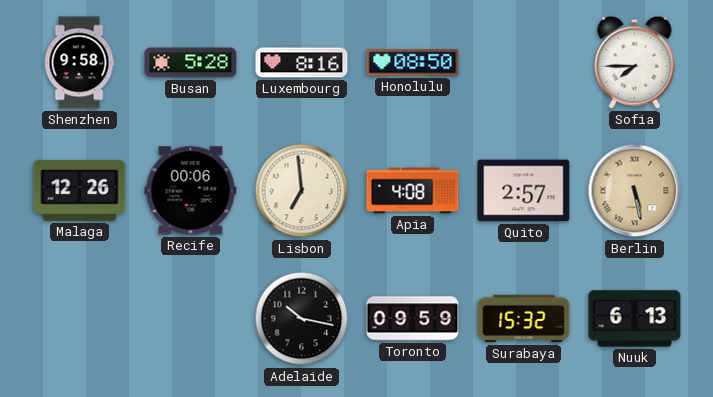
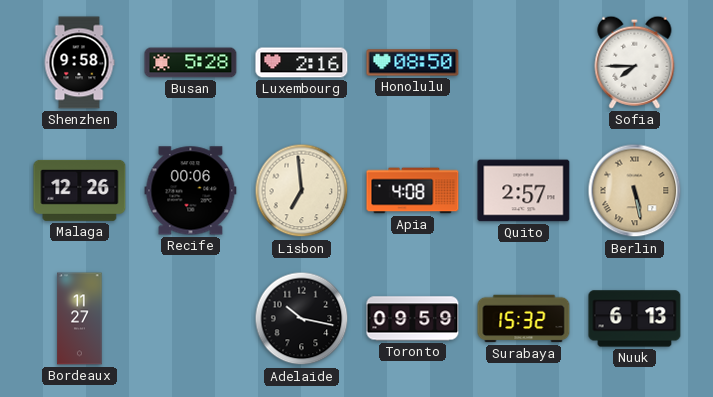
Luxembourg: 8:16 -> 2:16 (302, 63)
Bordeaux: none -> 11:27 (80, 319)
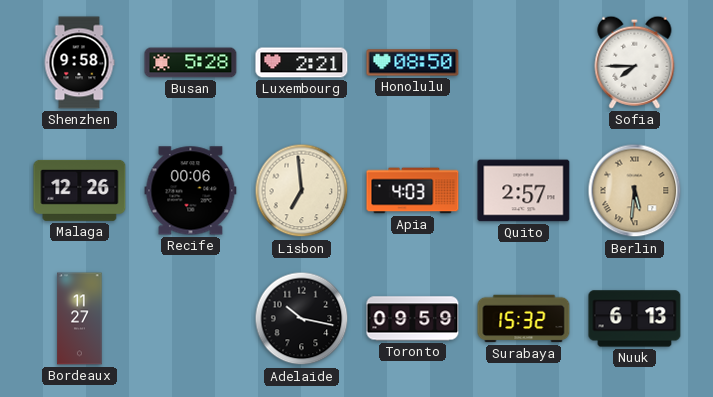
Luxembourg: 2:16 -> 2:21 (302, 63)
Apia: 4:08 -> 4:03 (413, 191)
Berlin: 5:28 -> 5:31 (635, 191)
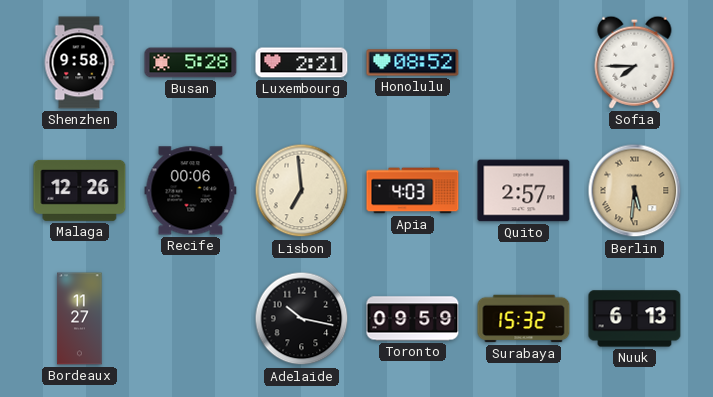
Honolulu: 08:50 -> 08:52 (413, 63)
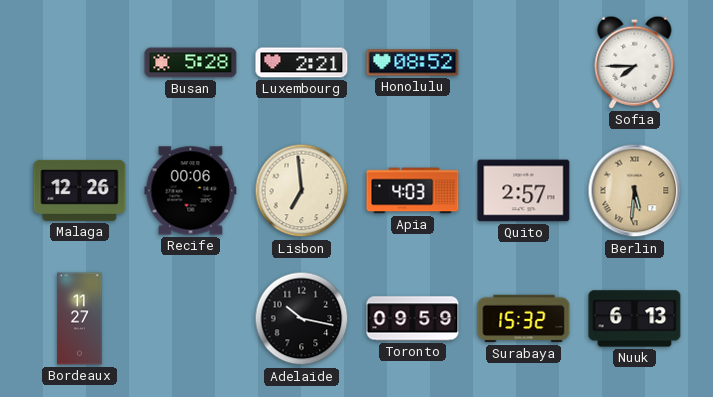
Shenzhen: 9:58 -> none (79, 63)
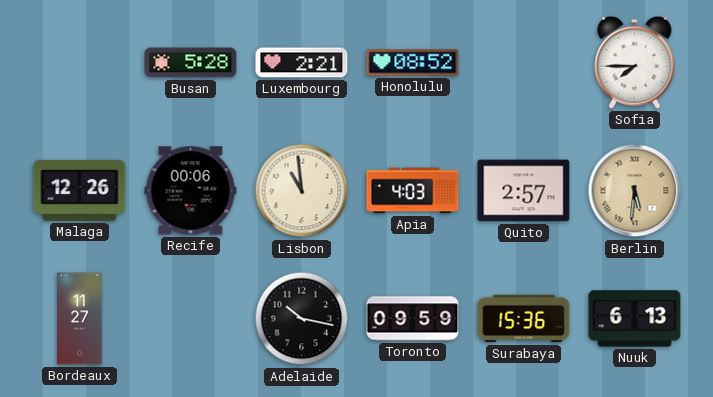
Lisbon: 6:59 -> 10:59 (302, 191)
Surabaya: 15:32 -> 15:36 (524, 319)
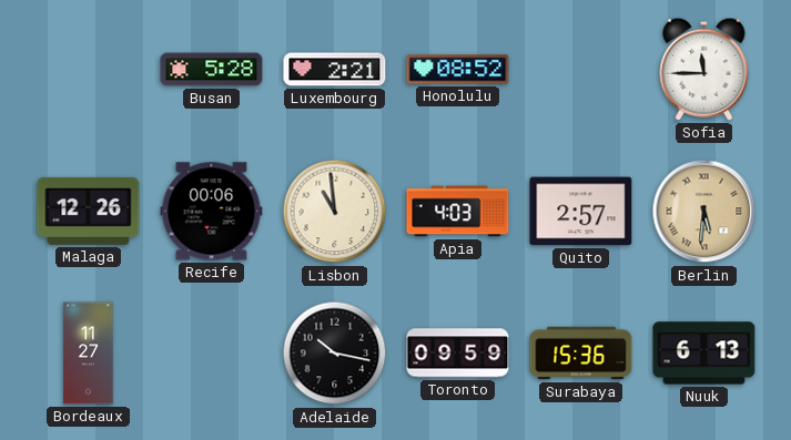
Sofia: 7:45 -> 11:45 (704, 69)
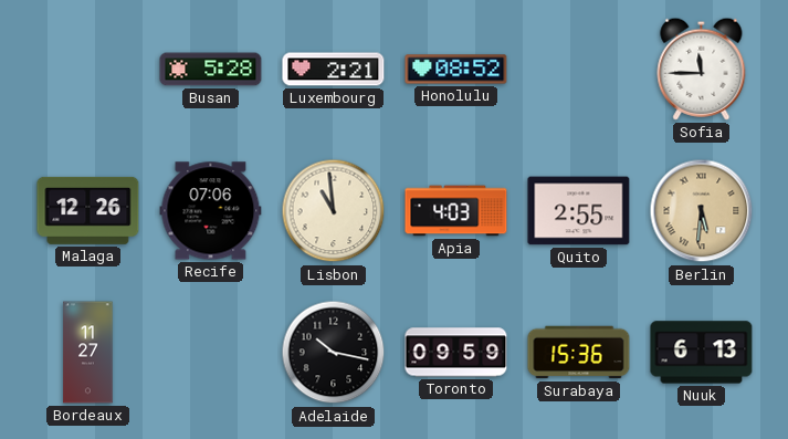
Recife: 00:06 -> 07:06 (211, 211)
Quito: 2:57 -> 2:55 (579, 211)
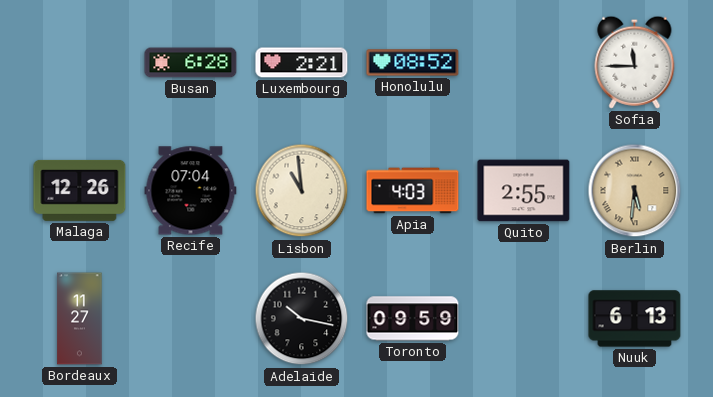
Busan: 5:28 -> 6:28 (191, 63)
Recife: 07:06 -> 07:04 (191, 191)
Surabaya: 15:36 -> none (579, 353)
